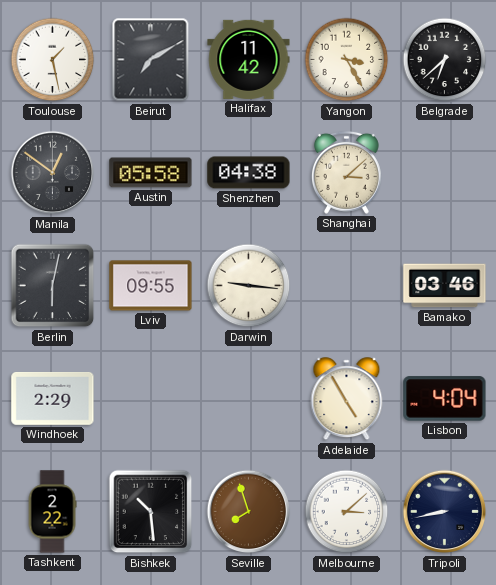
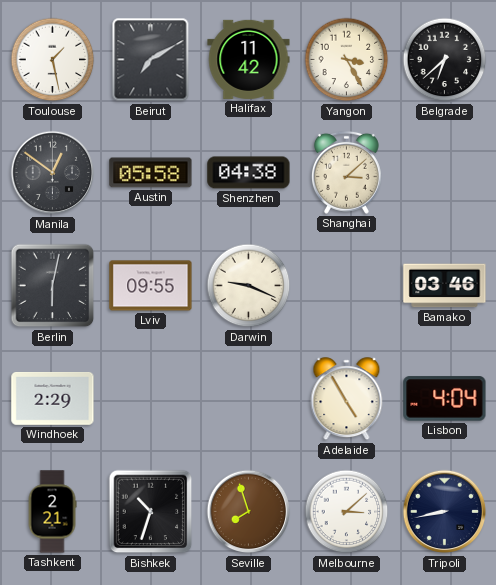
Darwin: 9:16 -> 9:19 (249, 286)
Tashkent: 2:22 -> 2:21 (52, 512)
Bishkek: 10:29 -> 10:33 (151, 512)
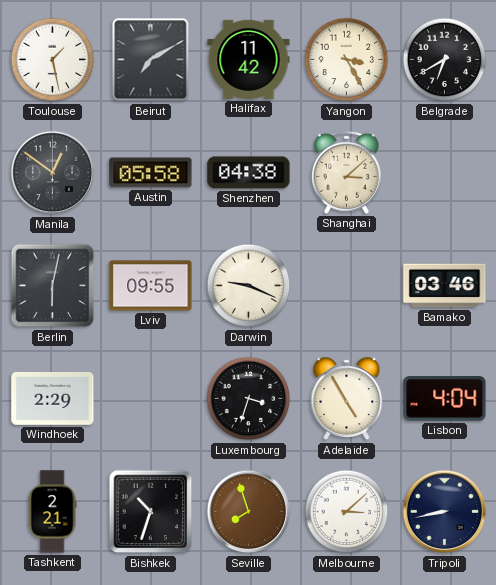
Belgrade: 6:38 -> 6:40 (445, 60)
Luxembourg: none -> 3:33 (249, 399)
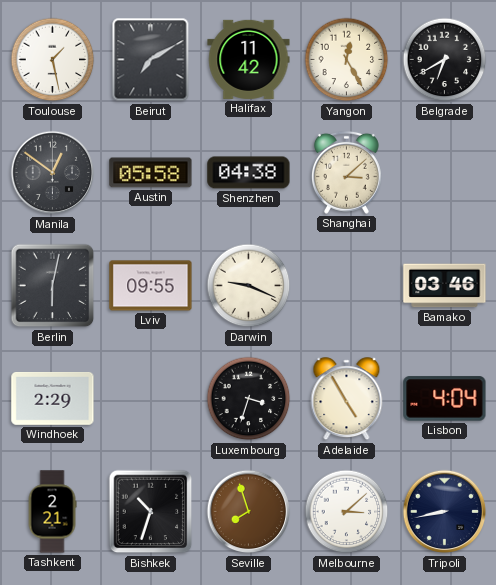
Yangon: 3:25 -> 12:25 (347, 60)
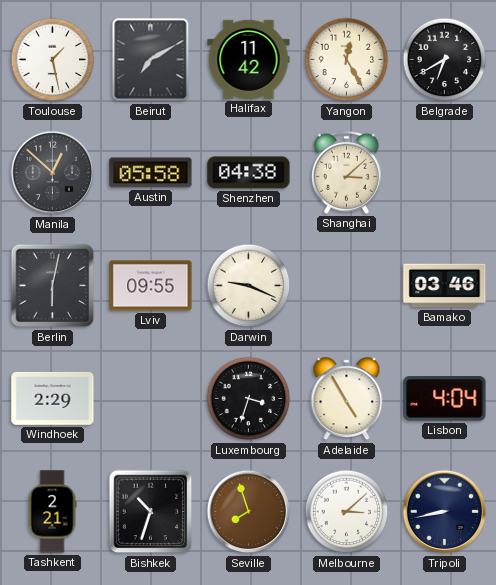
Manila: 12:51 -> 12:52 (53, 173)
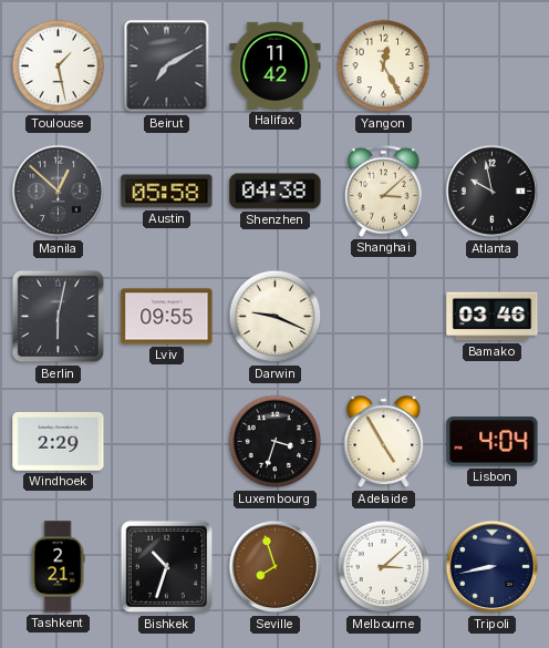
Belgrade: 6:40 -> none (445, 60)
Atlanta: none -> 9:58 (493, 192)
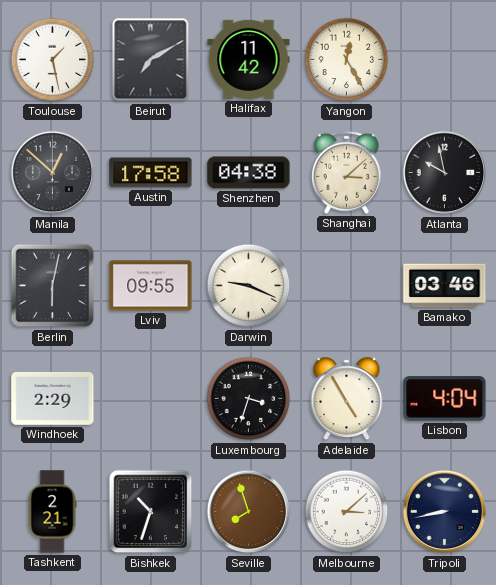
Austin: 05:58 -> 17:58 (151, 173)
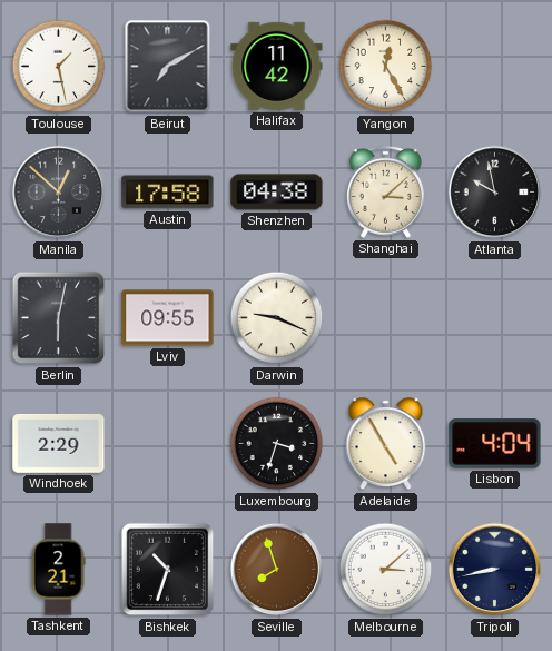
Bamako: 03:46 -> none (445, 286)
